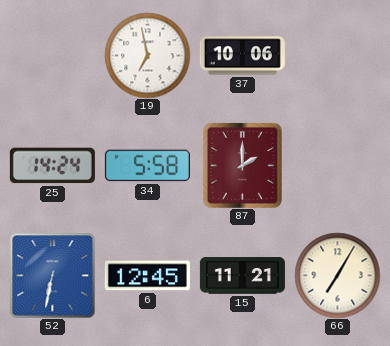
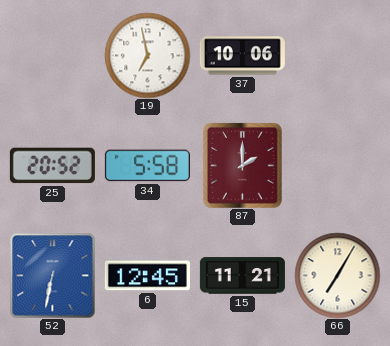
25: 14:24 -> 20:52 (52, 166)
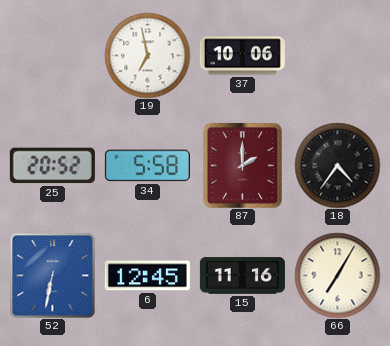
18: none -> 4:36 (337, 165)
15: 11:21 -> 11:16 (242, 276)
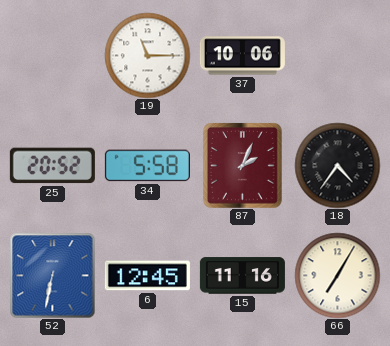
19: 6:58 -> 11:15 (147, 55)
87: 2:00 -> 2:04 (243, 165)
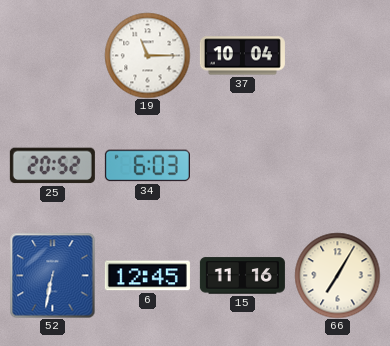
37: 10:06 -> 10:04 (242, 56)
34: 5:58 -> 6:03 (147, 166)
87: 2:04 -> none (243, 165)
18: 4:36 -> none (337, 165)
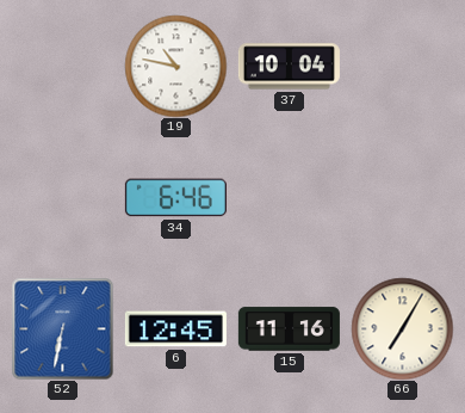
19: 11:15 -> 10:47 (175, 66)
25: 20:52 -> none (52, 166)
34: 6:03 -> 6:46 (175, 198)
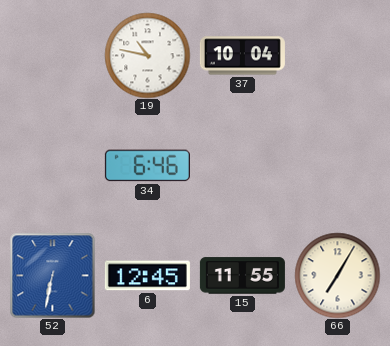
15: 11:16 -> 11:55 (242, 276)
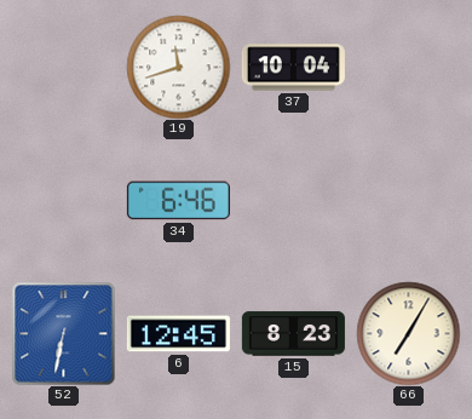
19: 10:47 -> 11:42 (178, 67)
15: 11:55 -> 8:23 (293, 334)
